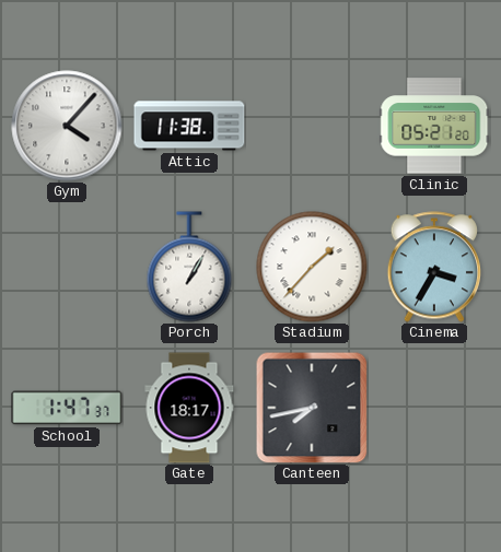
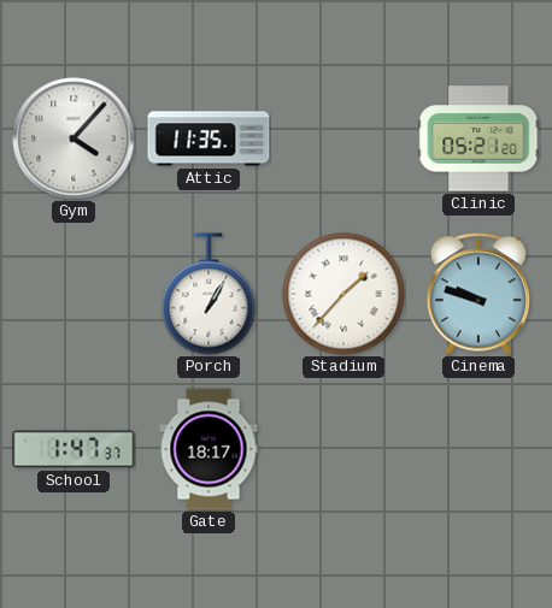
Attic: 11:38 -> 11:35 (209, 138)
Cinema: 3:35 -> 9:48 (477, 294)
Canteen: 7:43 -> none (312, 408)
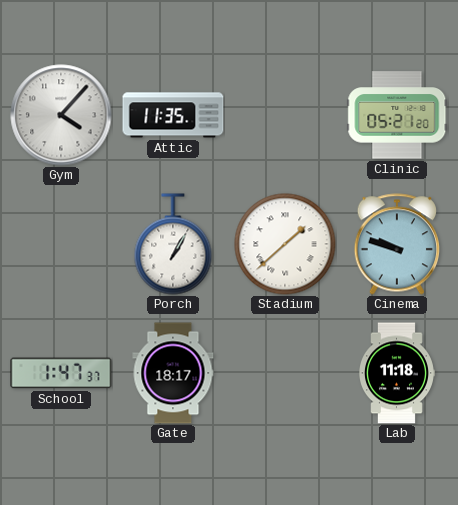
Stadium: 1:37 -> 1:38 (285, 244)
Lab: none -> 11:18 (397, 373)
